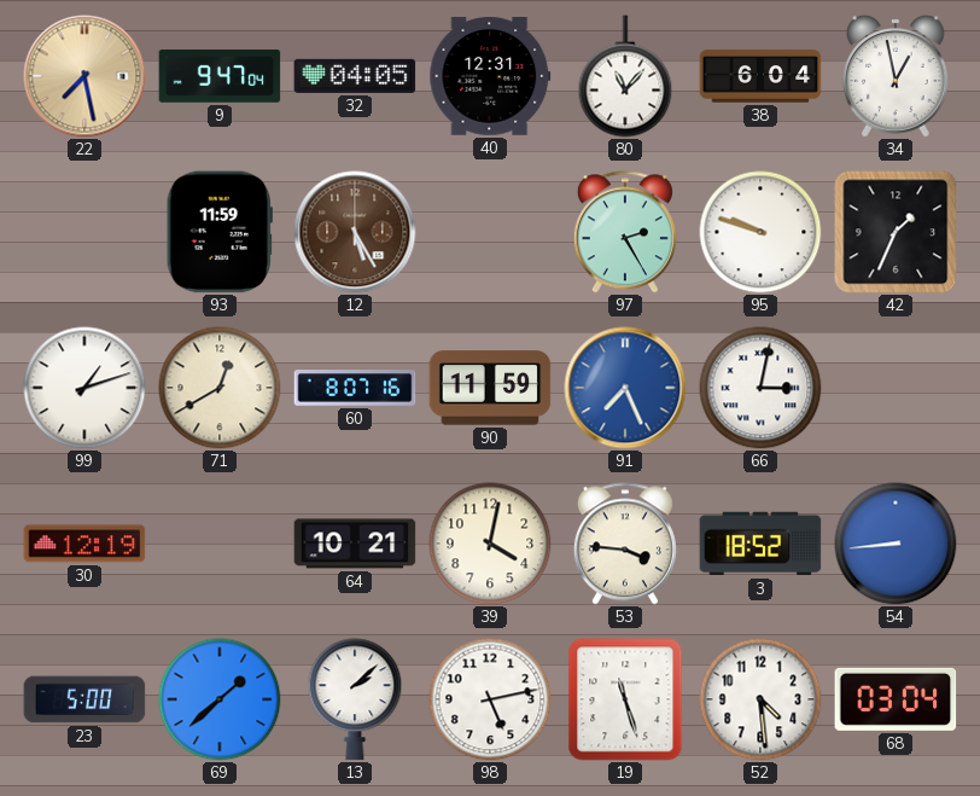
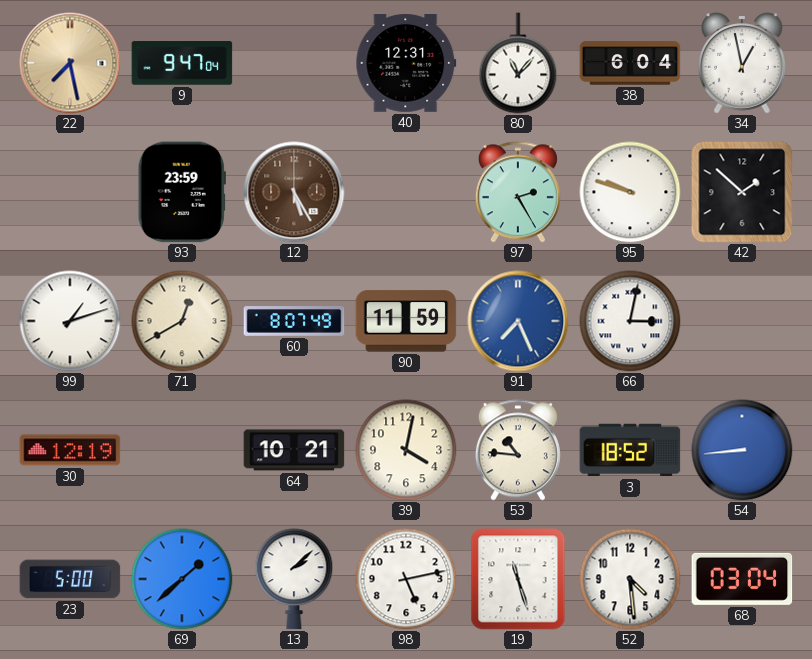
32: 04:05 -> none (355, 76)
93: 11:59 -> 23:59 (182, 192)
42: 1:34 -> 1:52 (742, 192)
60: 8:07:16 -> 8:07:49 (294, 321)
53: 3:46 -> 10:46 (518, 450)
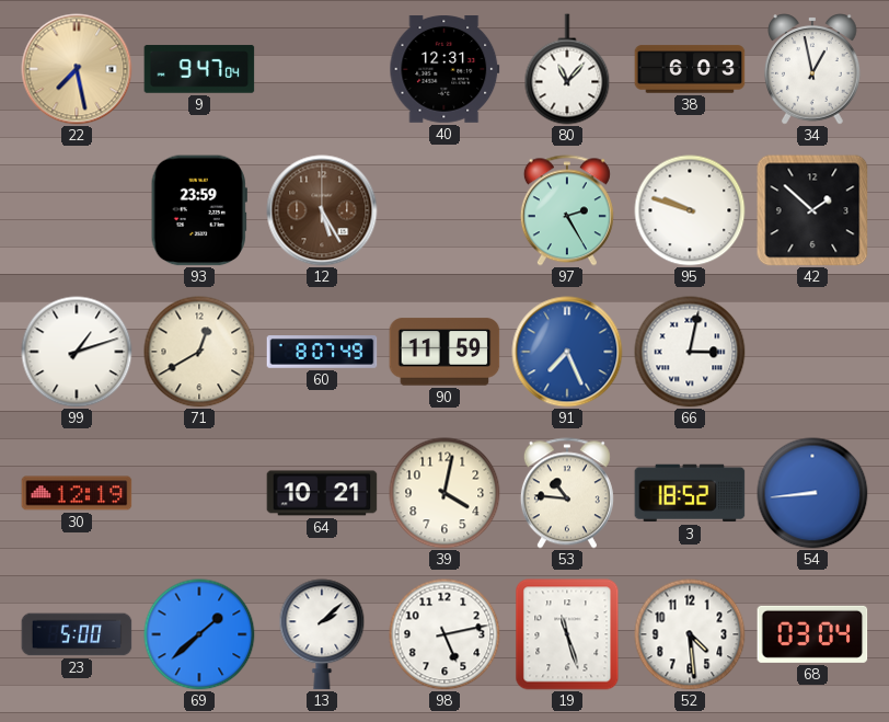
38: 6:04 -> 6:03 (690, 69)
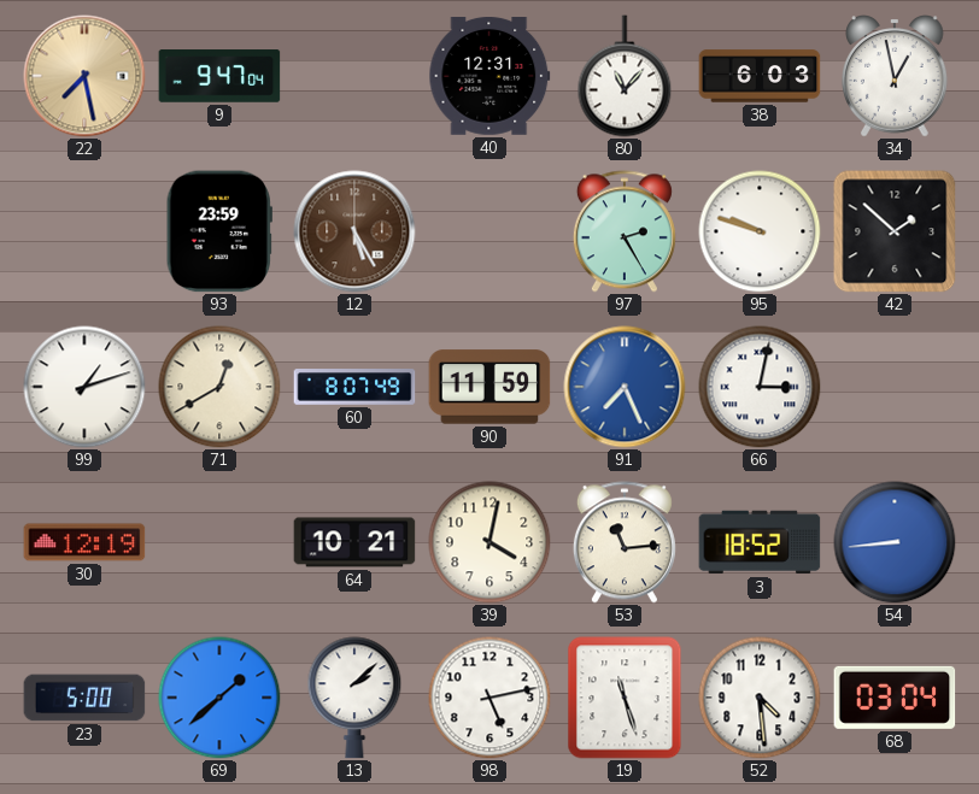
53: 10:46 -> 11:14 (625, 542)
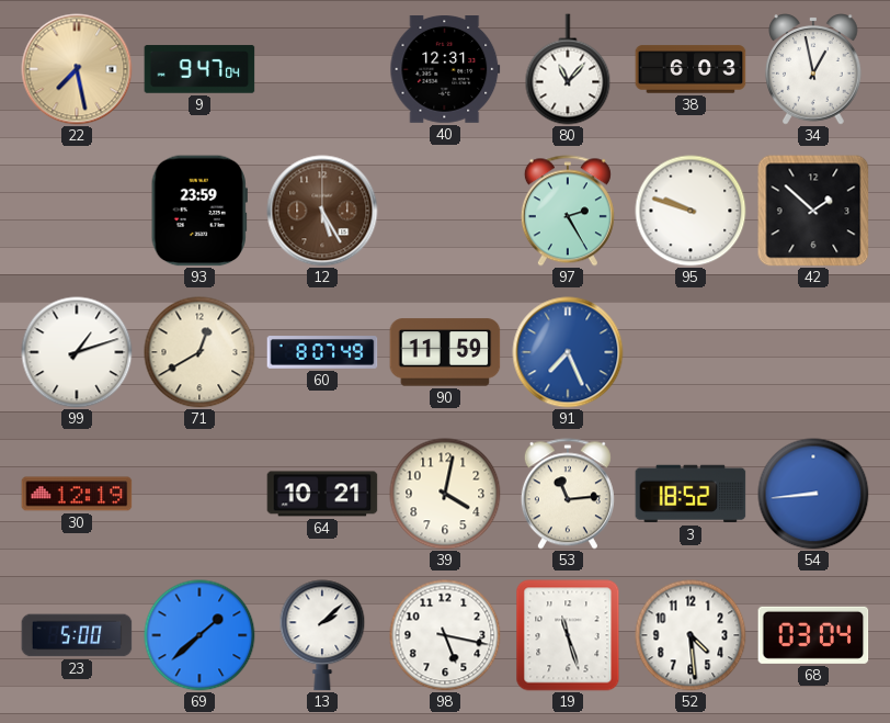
66: 3:02 -> none (760, 387)
98: 5:13 -> 5:17 (445, 635)
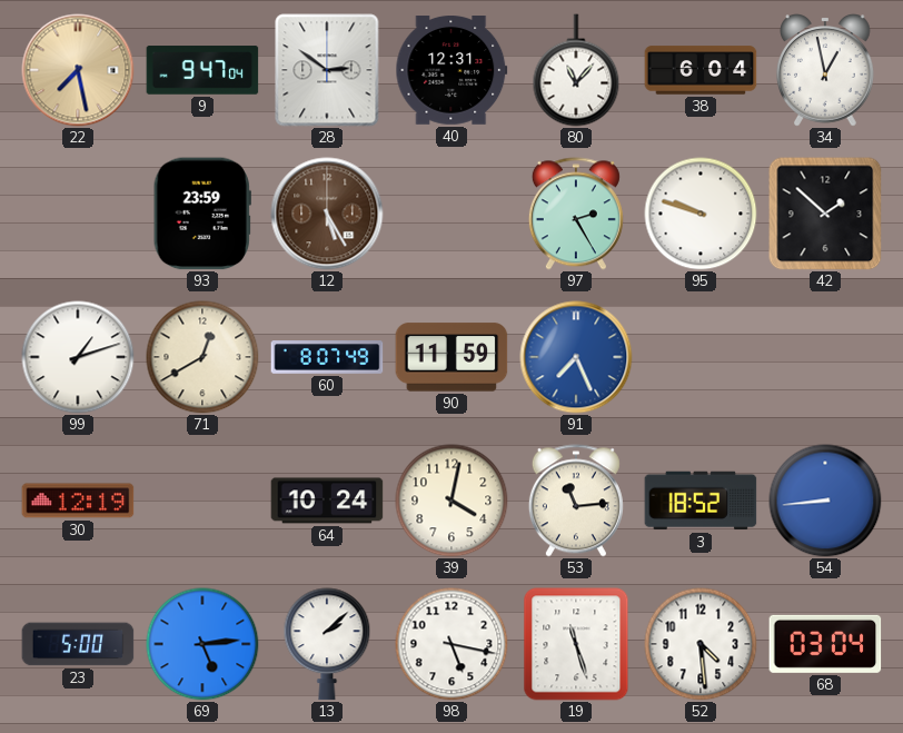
28: none -> 2:51 (327, 70)
38: 6:03 -> 6:04 (701, 70)
64: 10:21 -> 10:24 (327, 501)
69: 1:38 -> 5:14 (202, 644)
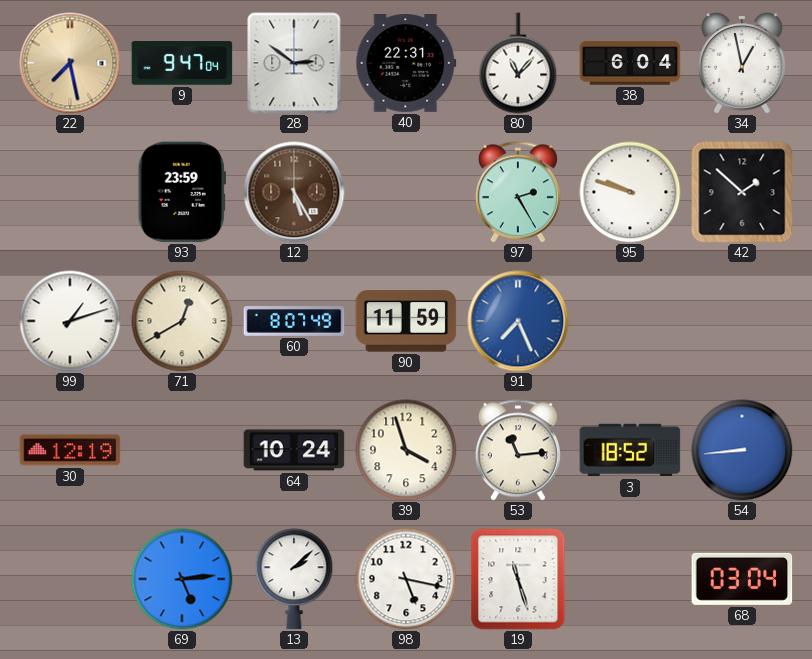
40: 12:31 -> 22:31 (406, 64)
39: 4:02 -> 3:57 (406, 450)
23: 5:00 -> none (78, 644)
52: 4:29 -> none (701, 644)
